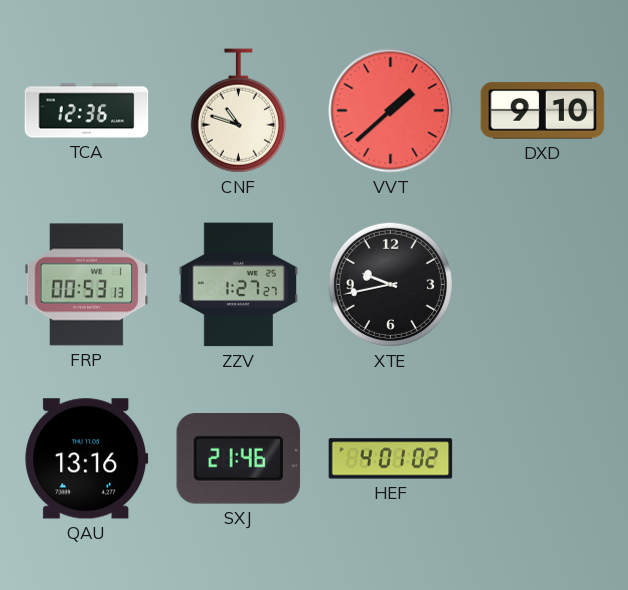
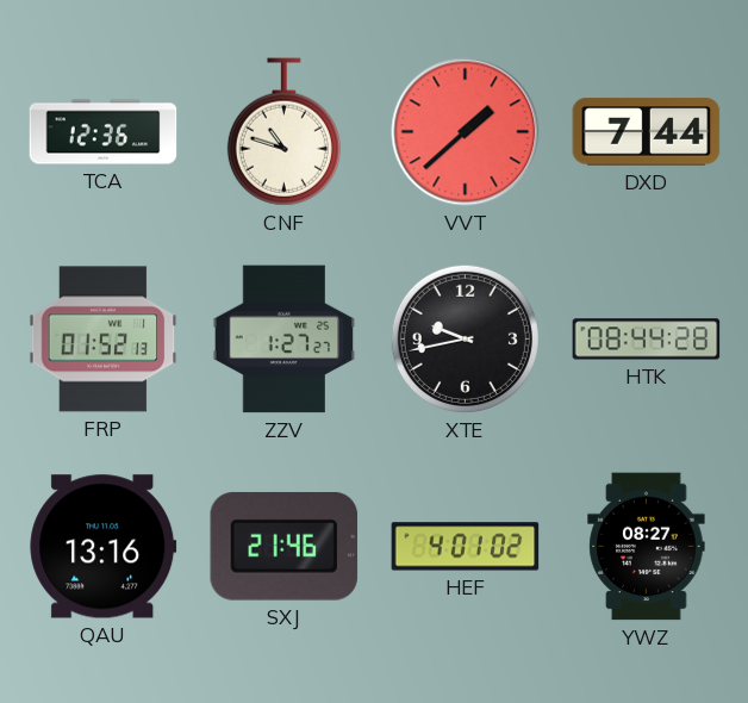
DXD: 9:10 -> 7:44 (647, 132)
FRP: 00:53 -> 01:52 (104, 340)
HTK: none -> 08:44 (647, 340)
YWZ: none -> 08:27 (647, 547)
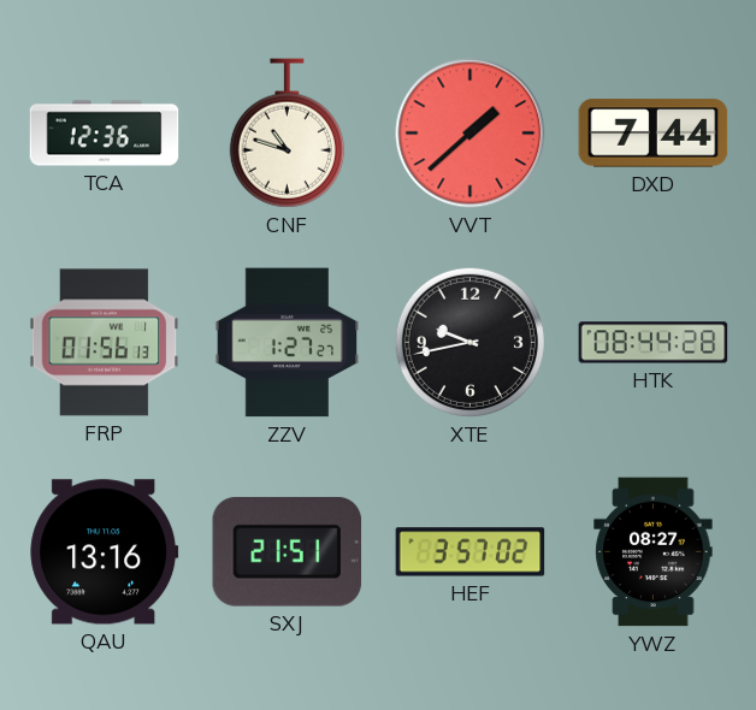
FRP: 01:52 -> 01:56 (105, 343)
SXJ: 21:46 -> 21:51 (288, 551)
HEF: 4:01 -> 3:57 (471, 552)
